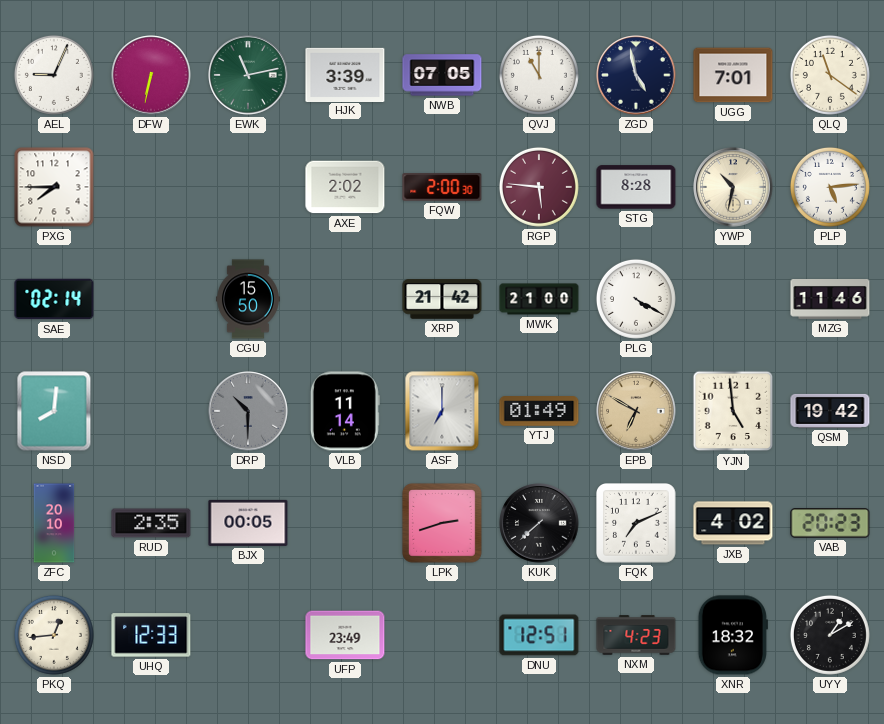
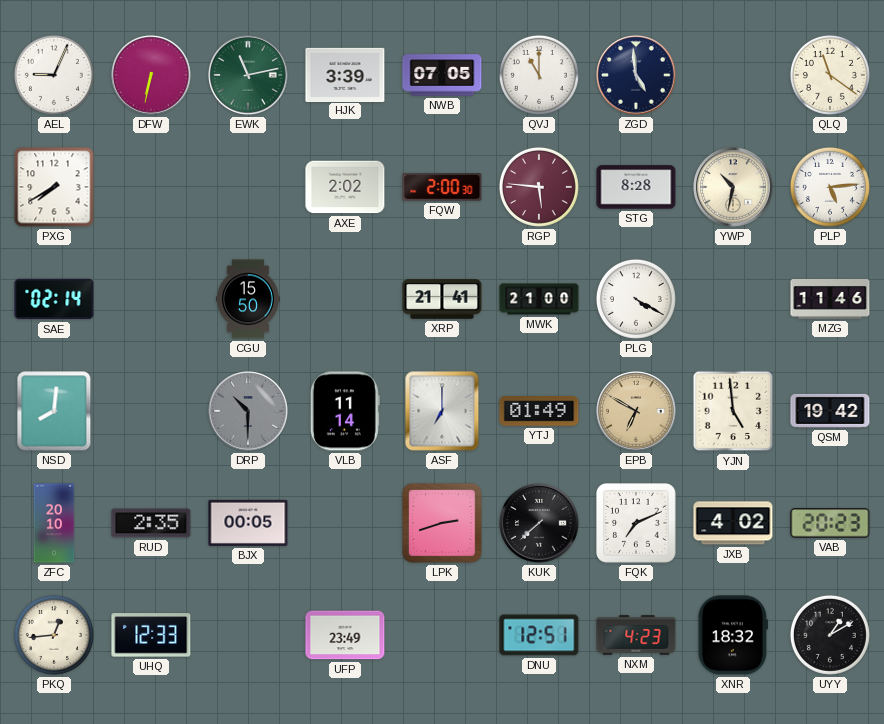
ZGD: 4:58 -> 4:59 (636, 75)
UGG: 7:01 -> none (733, 75)
PXG: 7:45 -> 7:40 (54, 187)
XRP: 21:42 -> 21:41 (442, 299)
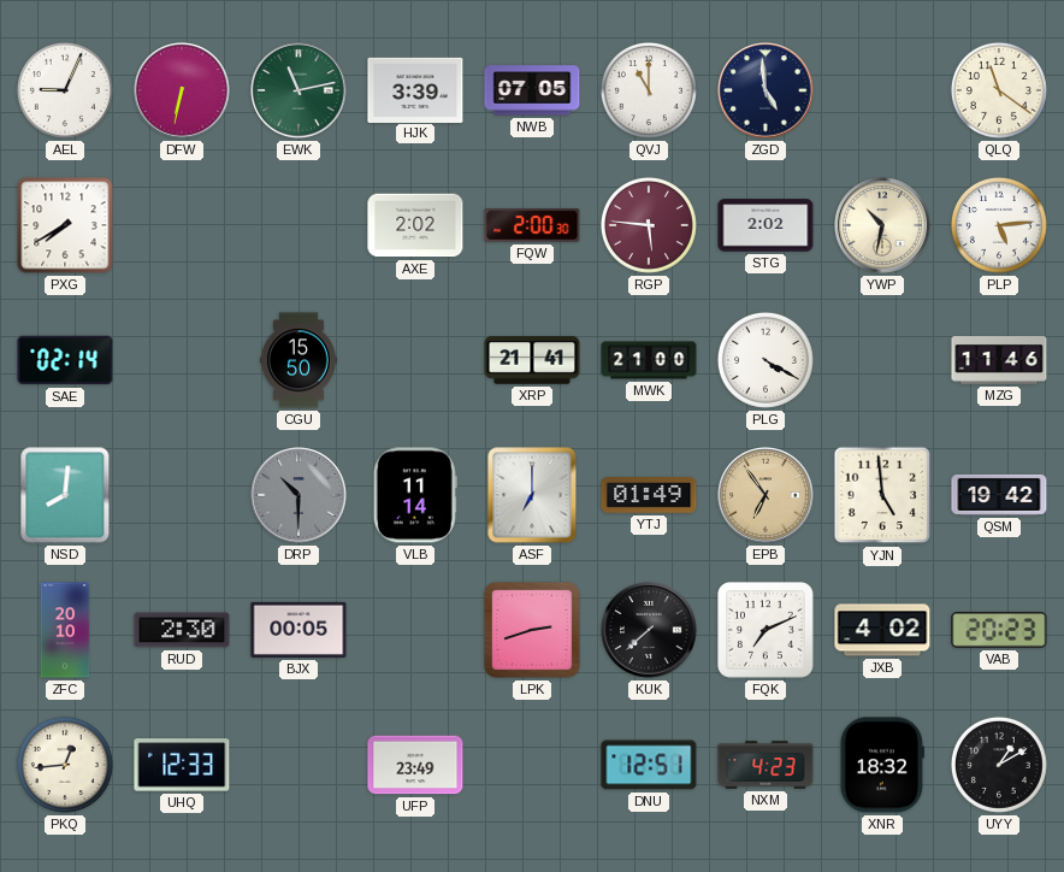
STG: 8:28 -> 2:02 (766, 225)
EPB: 6:50 -> 6:54 (766, 495)
RUD: 2:35 -> 2:30 (182, 630)
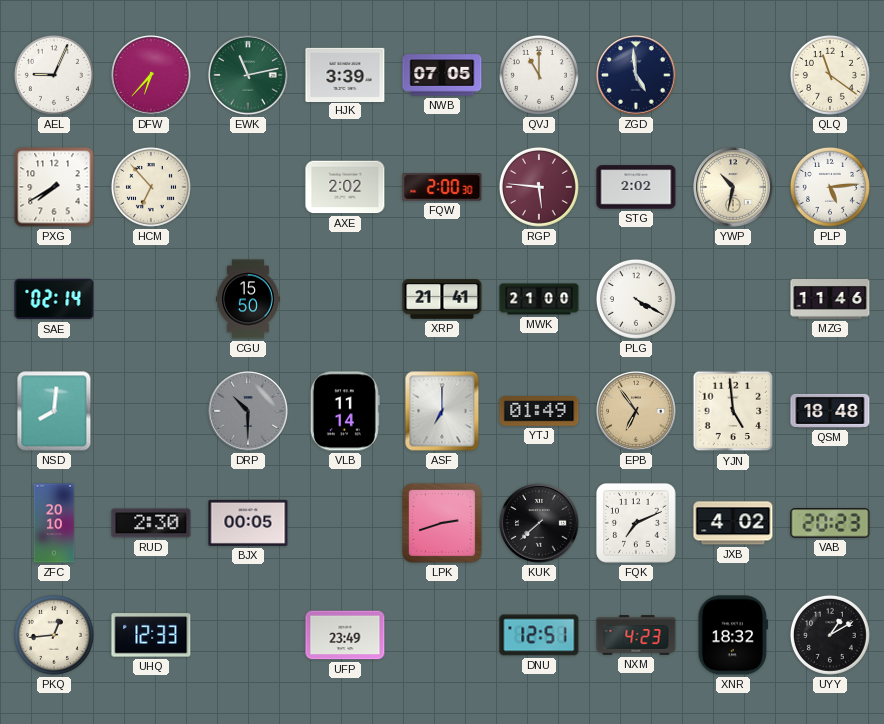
DFW: 6:32 -> 6:37 (151, 75)
HCM: none -> 6:53 (151, 187)
QSM: 19:42 -> 18:48 (830, 411)
